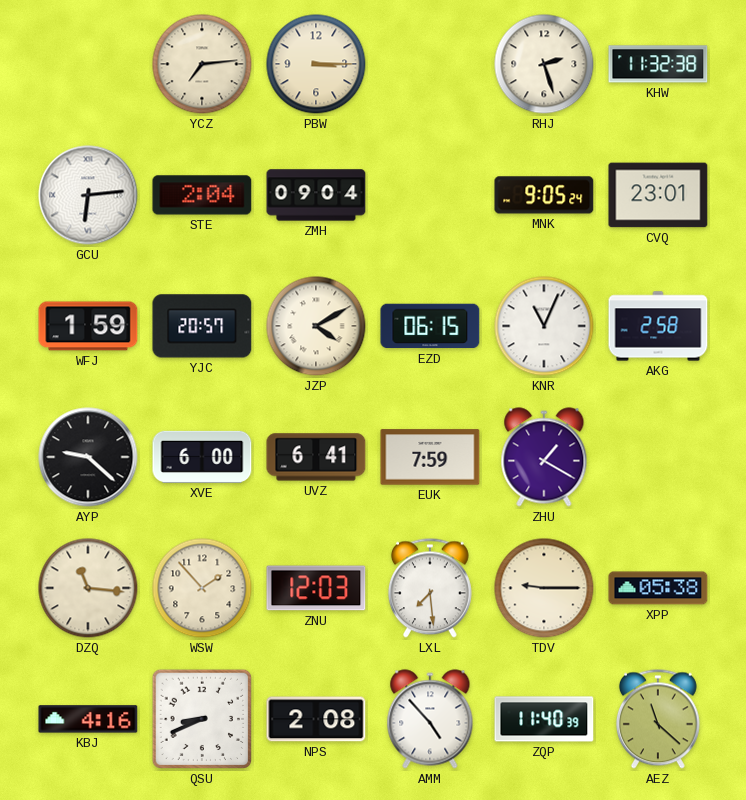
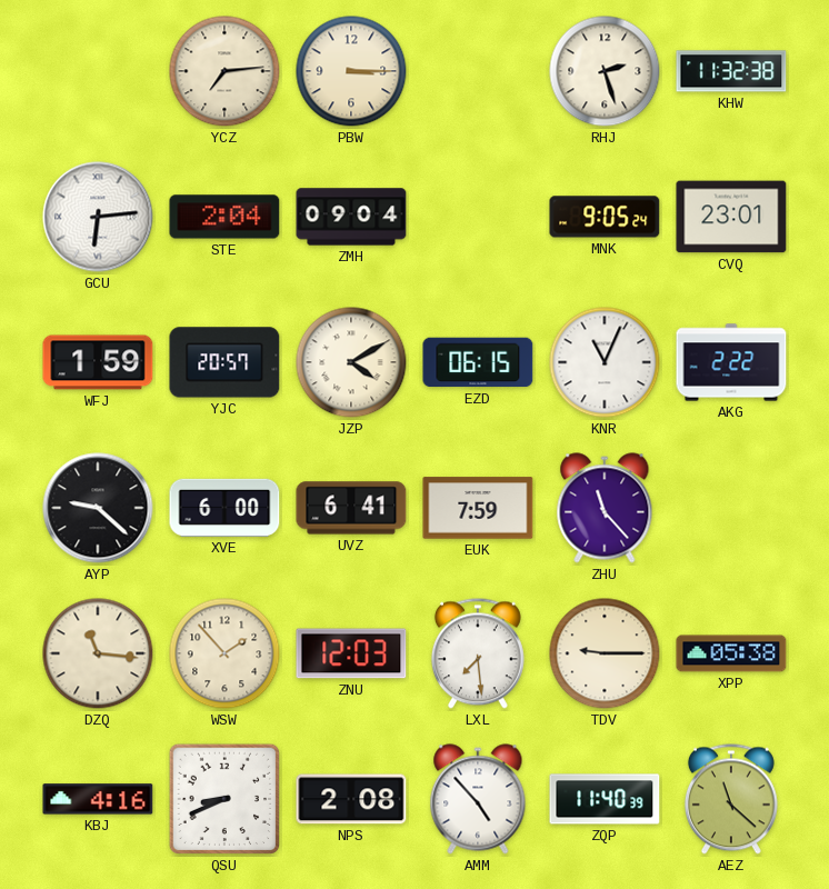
AKG: 2:58 -> 2:22 (731, 362)
ZHU: 1:20 -> 11:23 (605, 508)
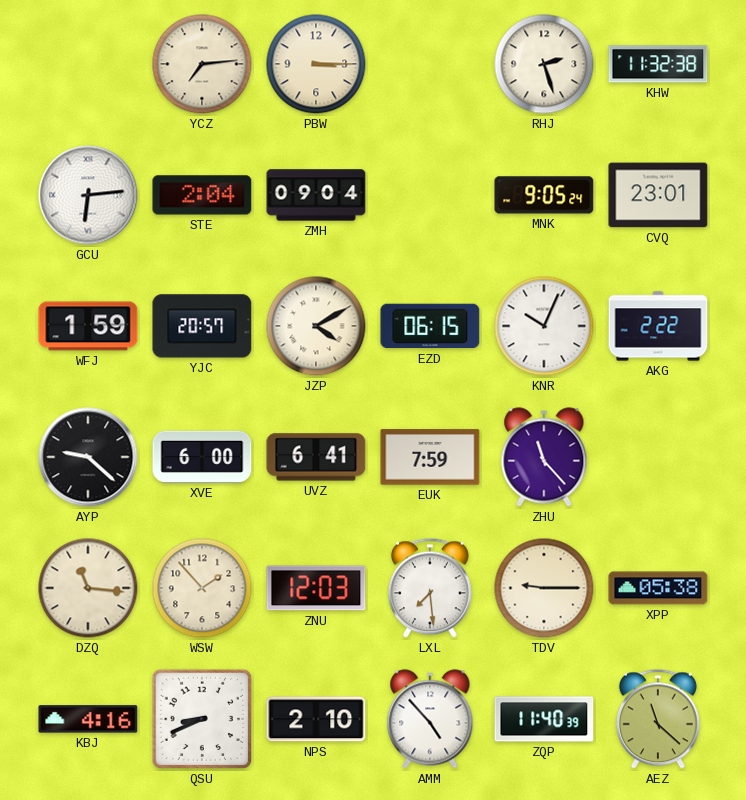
KNR: 11:04 -> 10:04 (544, 326)
NPS: 2:08 -> 2:10 (316, 719)
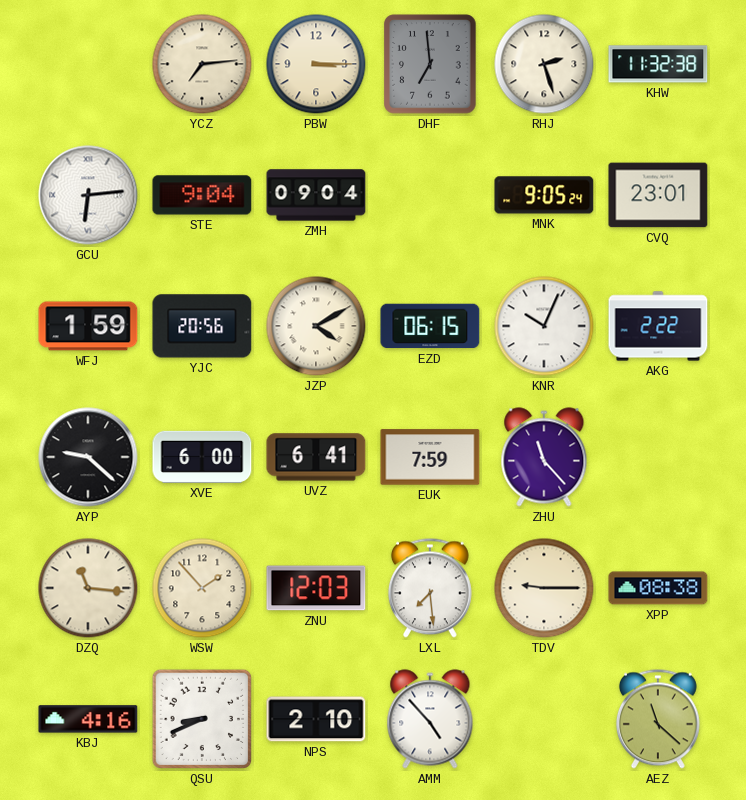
DHF: none -> 6:59 (430, 64)
STE: 2:04 -> 9:04 (202, 195)
YJC: 20:57 -> 20:56 (202, 326)
XPP: 05:38 -> 08:38 (658, 588)
ZQP: 11:40 -> none (544, 719)
